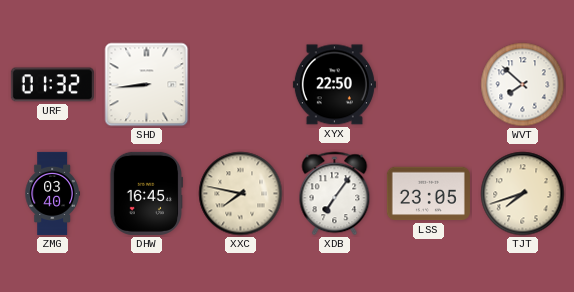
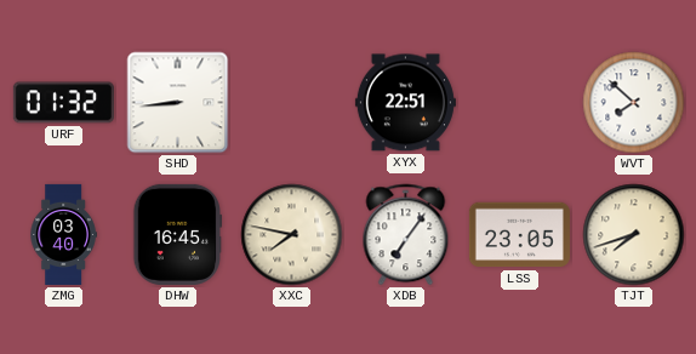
XYX: 22:50 -> 22:51 (405, 103)
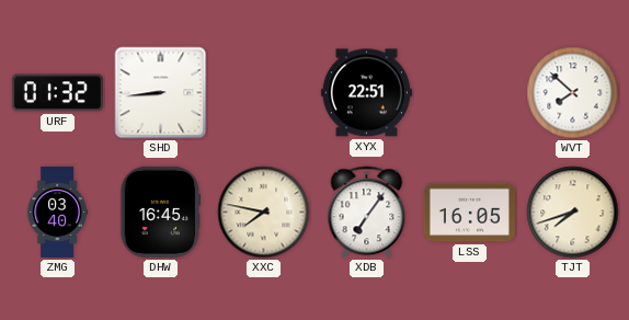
LSS: 23:05 -> 16:05 (469, 213)
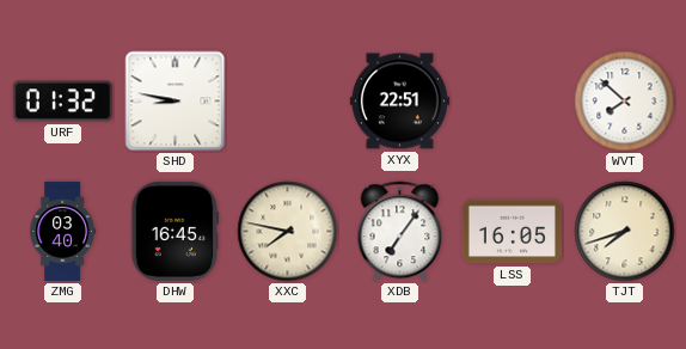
SHD: 8:44 -> 8:47 (176, 102)
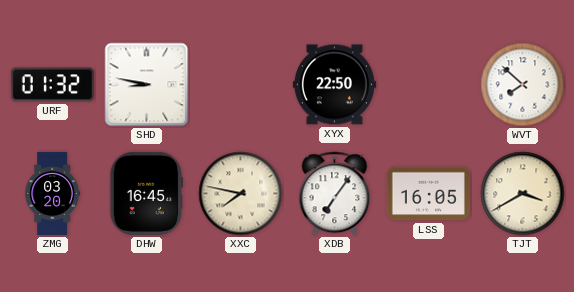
XYX: 22:51 -> 22:50 (334, 85)
ZMG: 03:40 -> 03:20 (52, 193)
TJT: 7:42 -> 3:40 (523, 194)
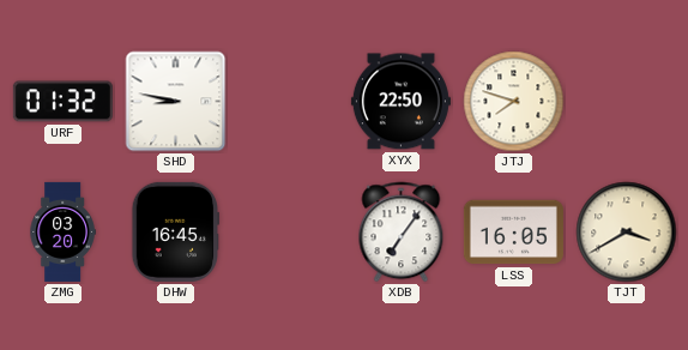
JTJ: none -> 7:48 (514, 102)
WVT: 7:52 -> none (523, 85)
XXC: 7:47 -> none (241, 194)
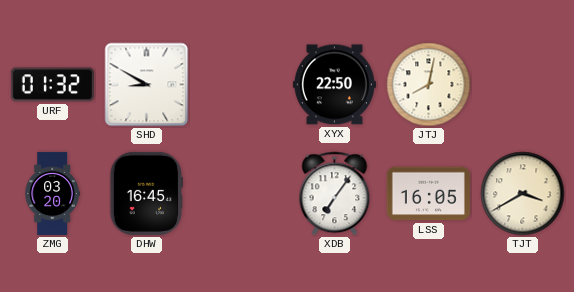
SHD: 8:47 -> 8:50 (147, 85)
JTJ: 7:48 -> 8:02 (429, 85)
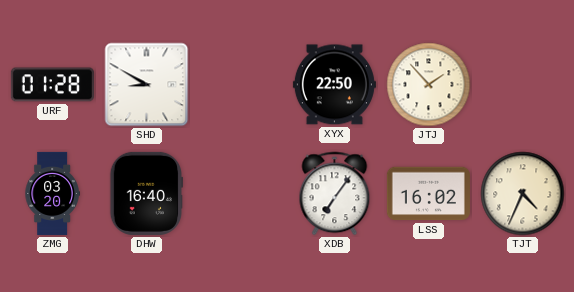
URF: 01:32 -> 01:28 (52, 85)
JTJ: 8:02 -> 1:53 (429, 85)
DHW: 16:45 -> 16:40 (146, 193)
LSS: 16:05 -> 16:02 (428, 194)
TJT: 3:40 -> 4:34 (523, 194)
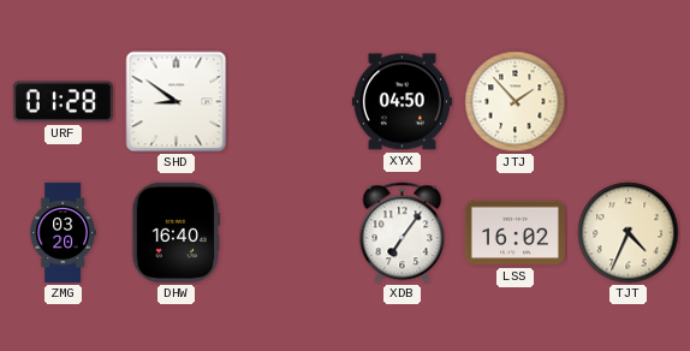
SHD: 8:50 -> 8:51 (177, 102)
XYX: 22:50 -> 04:50 (401, 102)
